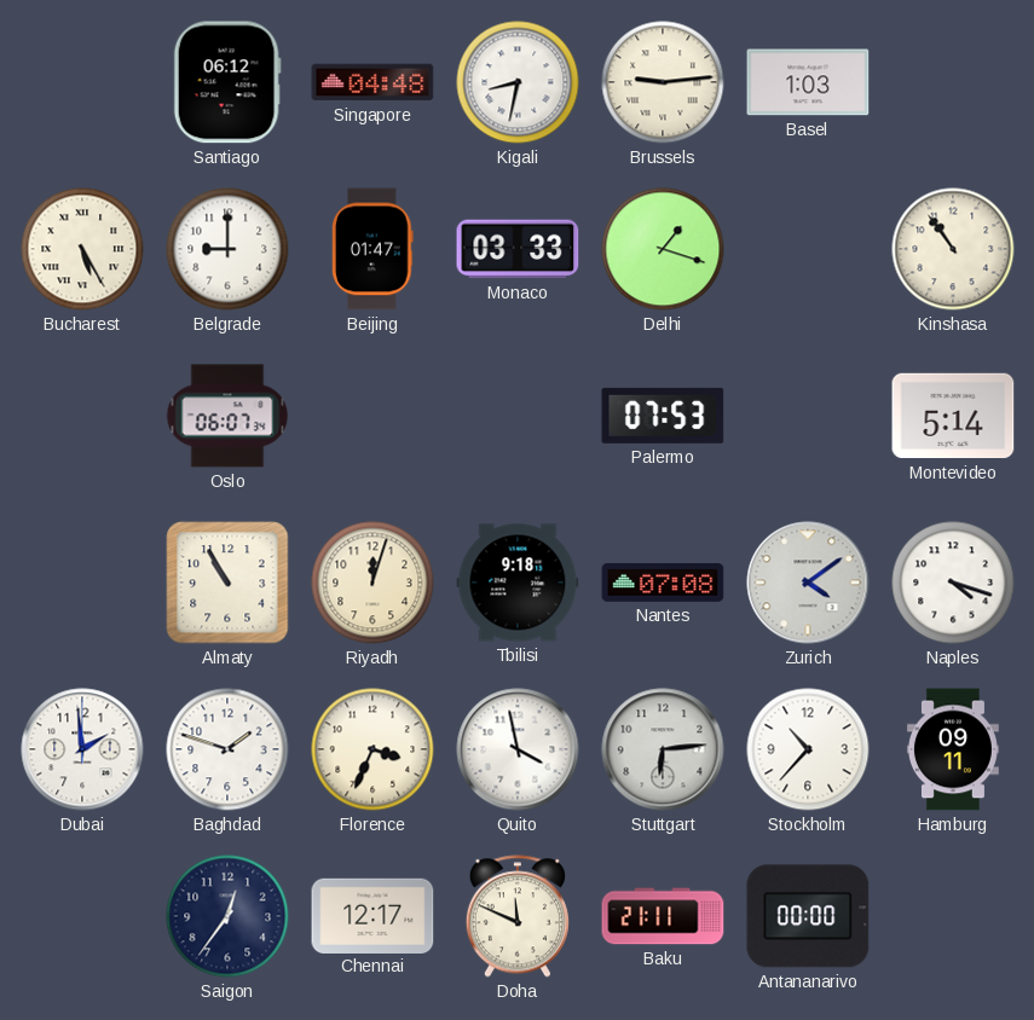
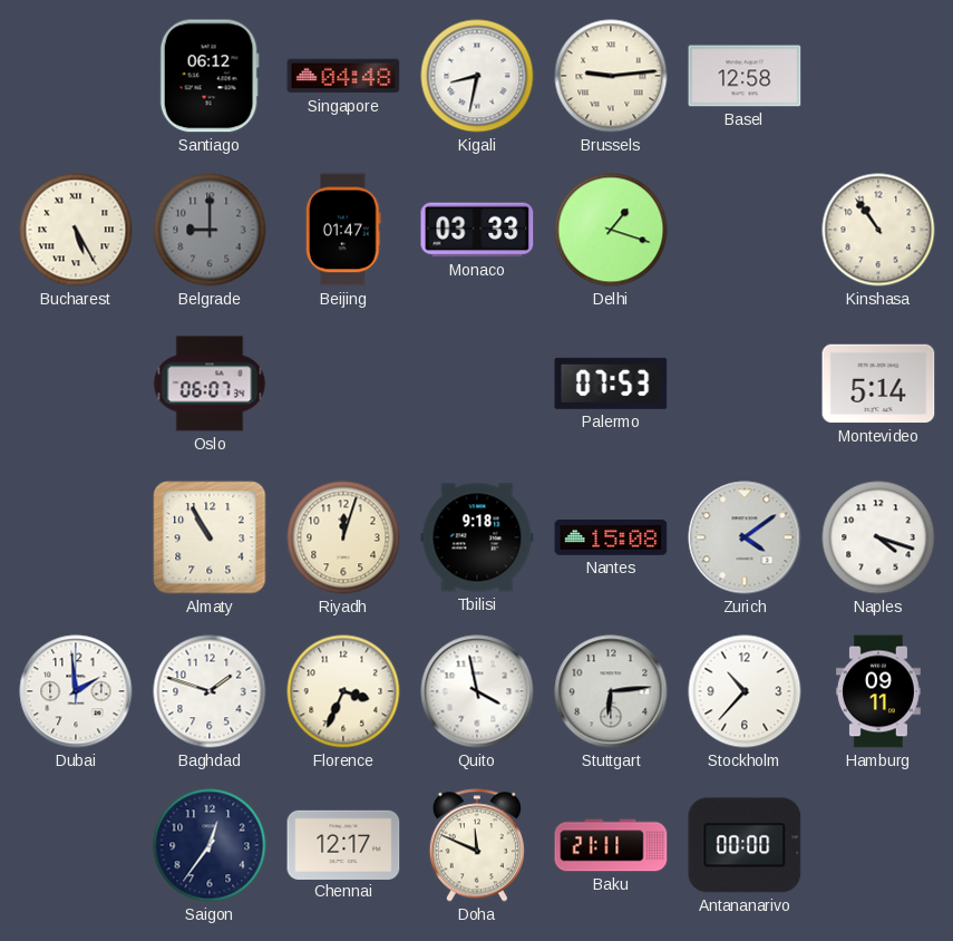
Basel: 1:03 -> 12:58 (745, 76)
Belgrade dial: white -> grey (210, 230)
Nantes: 07:08 -> 15:08 (611, 539)
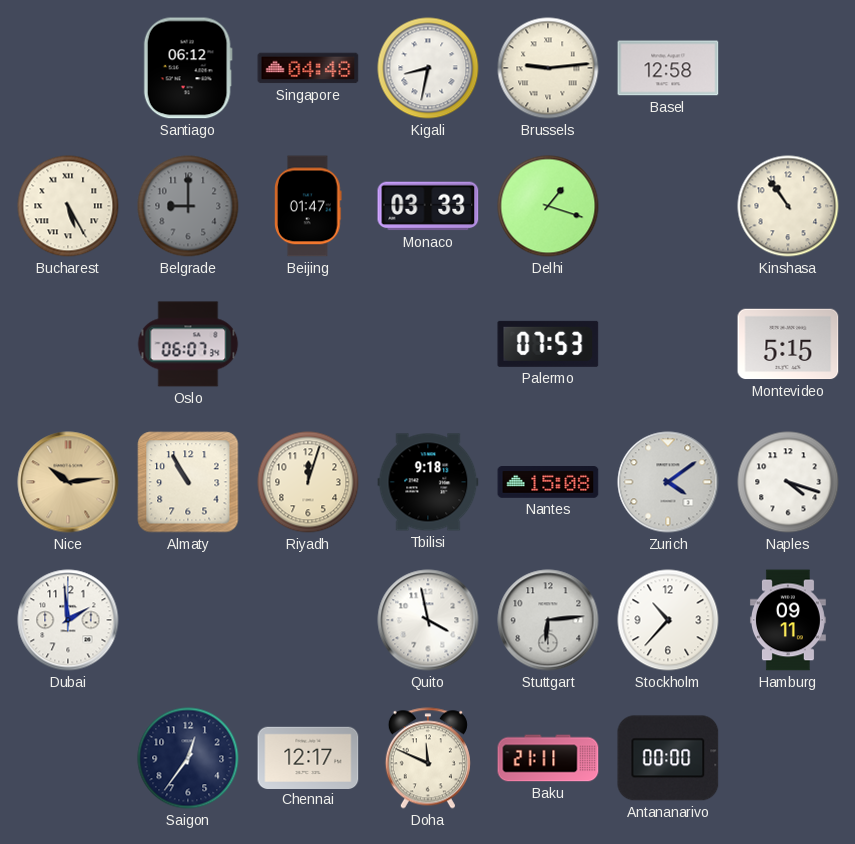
Montevideo: 5:14 -> 5:15 (788, 344)
Nice: none -> 10:14 (68, 482)
Baghdad: 1:48 -> none (210, 691)
Florence: 3:34 -> none (343, 691)
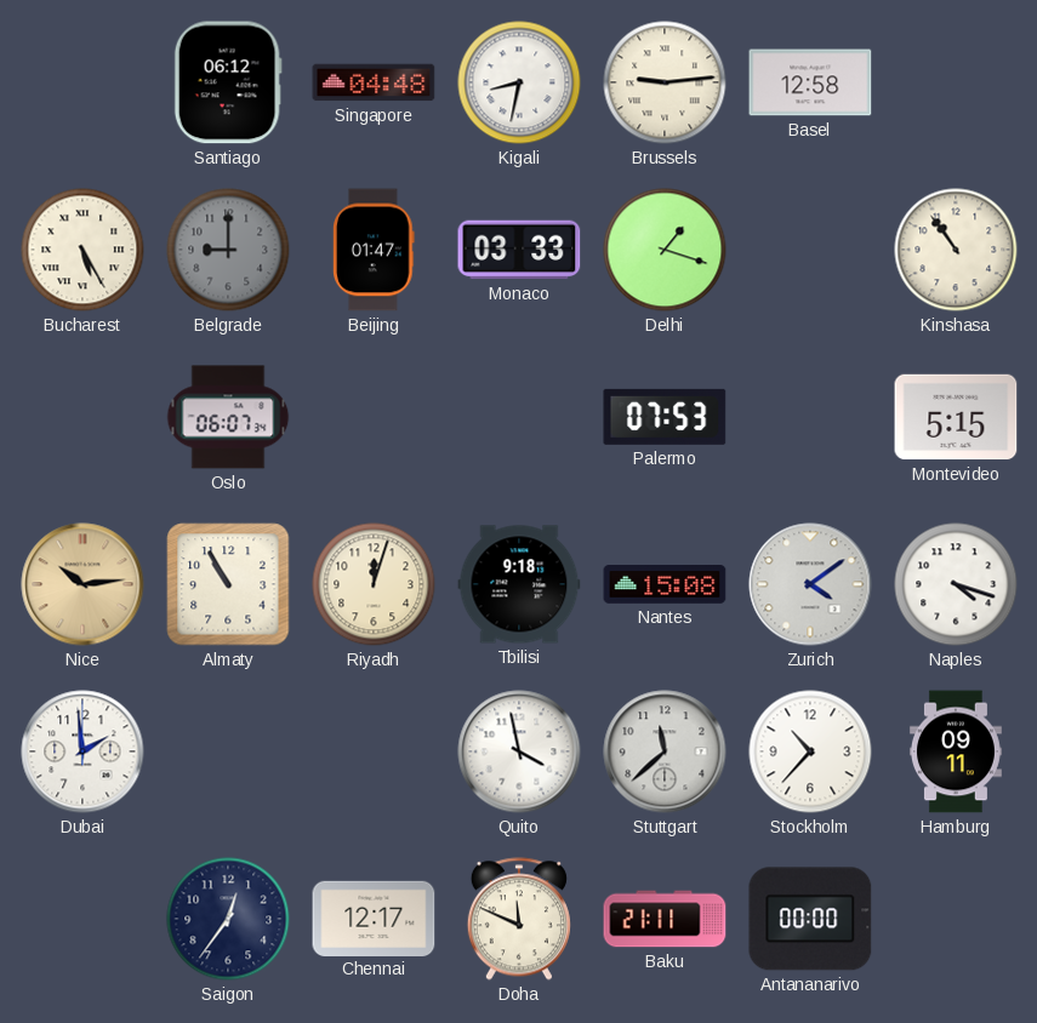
Stuttgart: 6:14 -> 11:38 (665, 751)
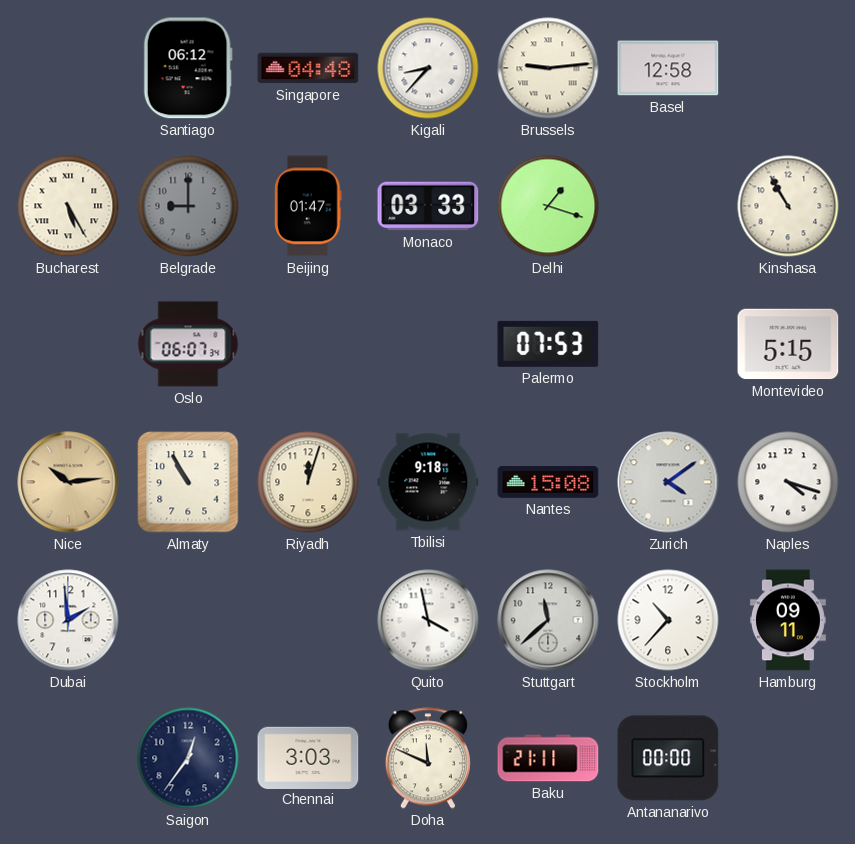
Kigali: 8:32 -> 8:37 (428, 68)
Kinshasa: 10:54 -> 10:55 (788, 206)
Chennai: 12:17 -> 3:03 (308, 757)
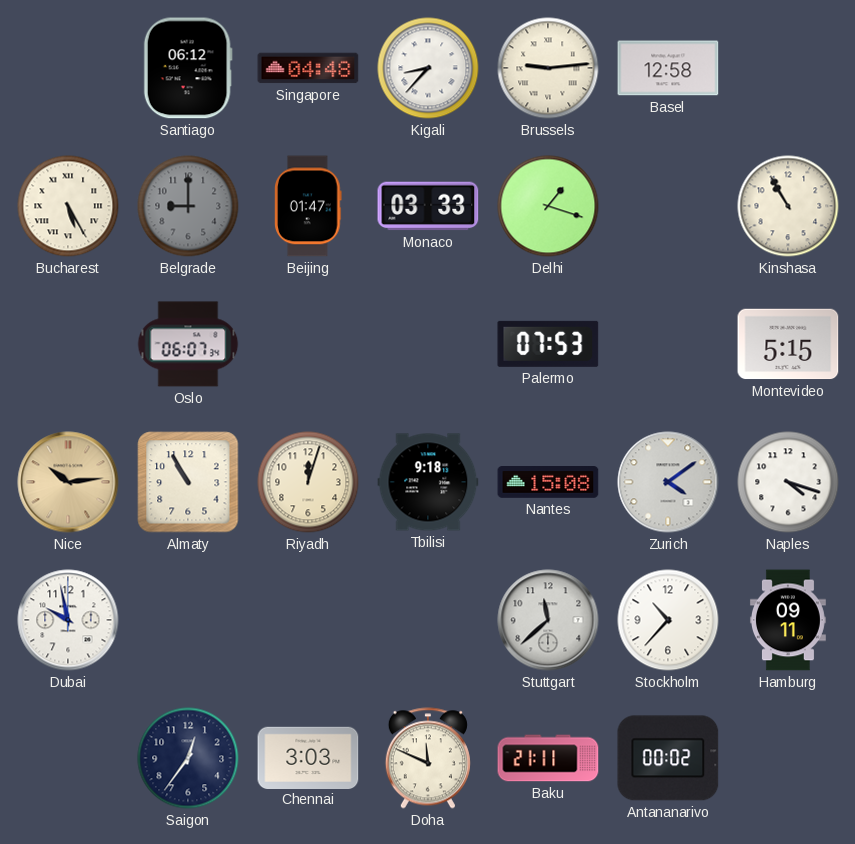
Dubai: 1:59 -> 9:58 (68, 620)
Quito: 3:58 -> none (428, 620)
Antananarivo: 00:00 -> 00:02 (668, 758)
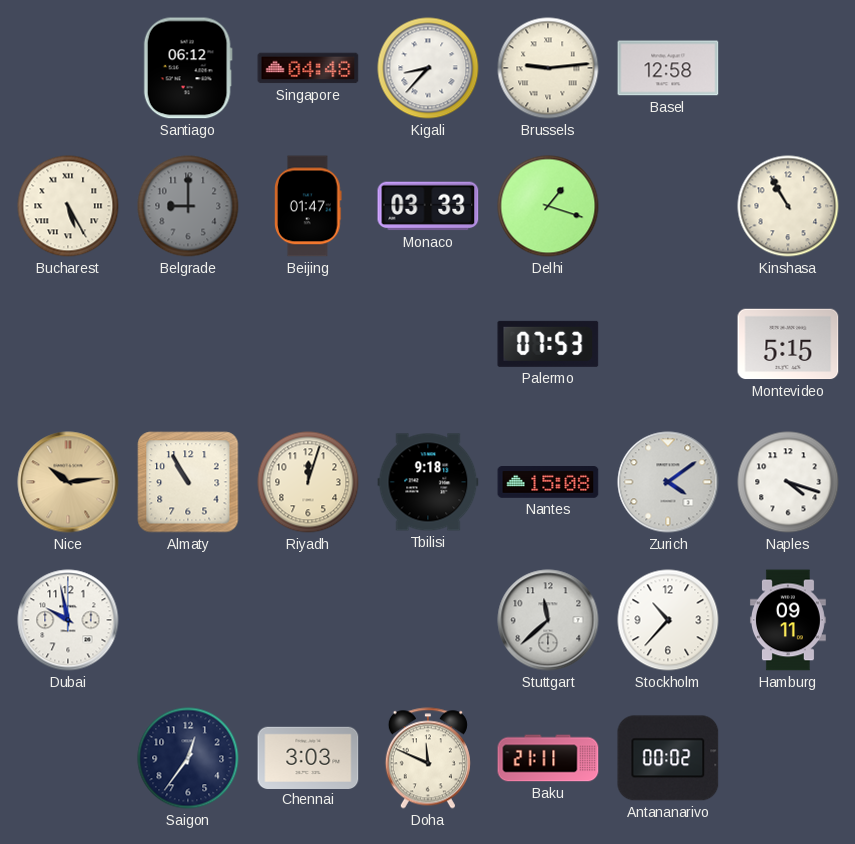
Oslo: 06:07 -> none (188, 344)
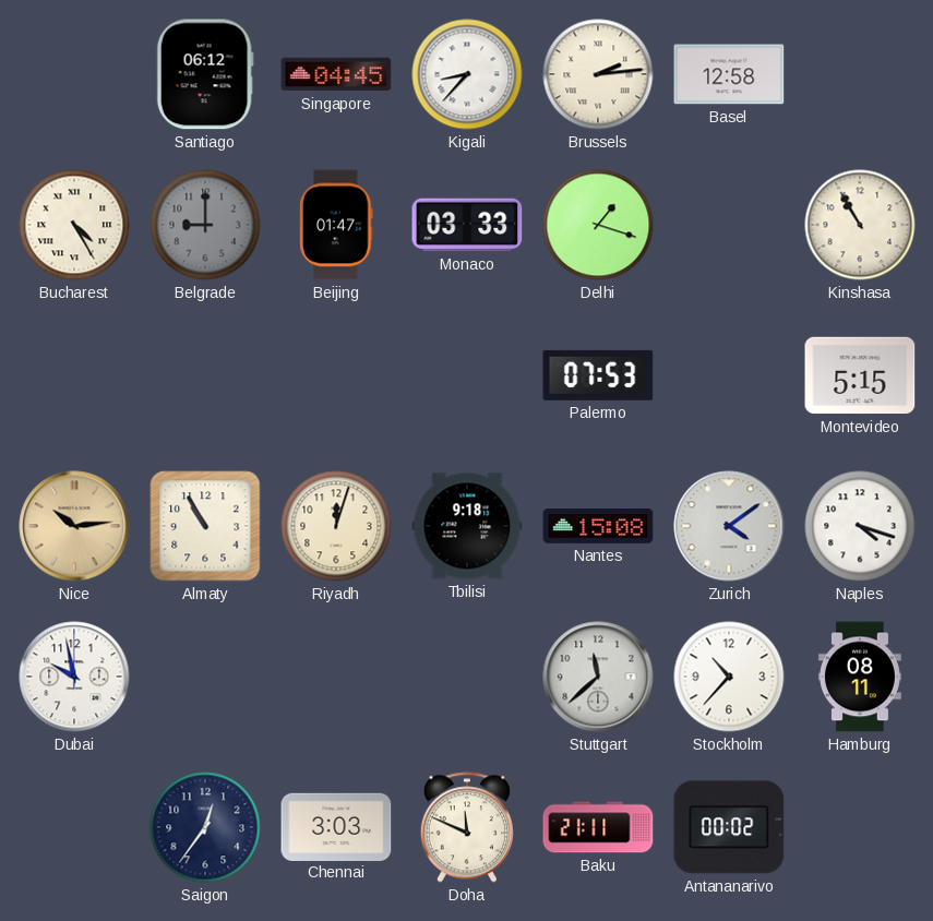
Singapore: 04:48 -> 04:45 (336, 74)
Brussels: 9:14 -> 2:14 (598, 74)
Bucharest: 5:25 -> 4:25 (74, 225)
Hamburg: 09:11 -> 08:11 (860, 677)
